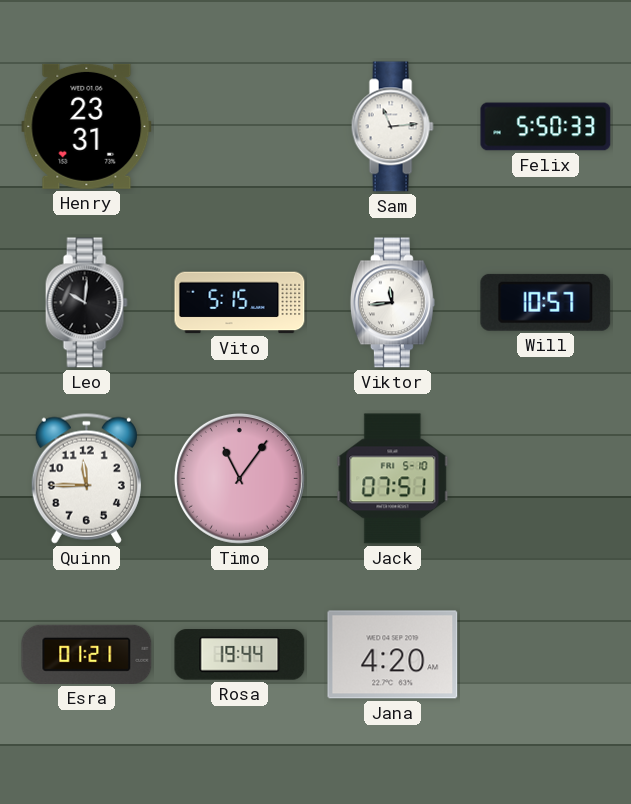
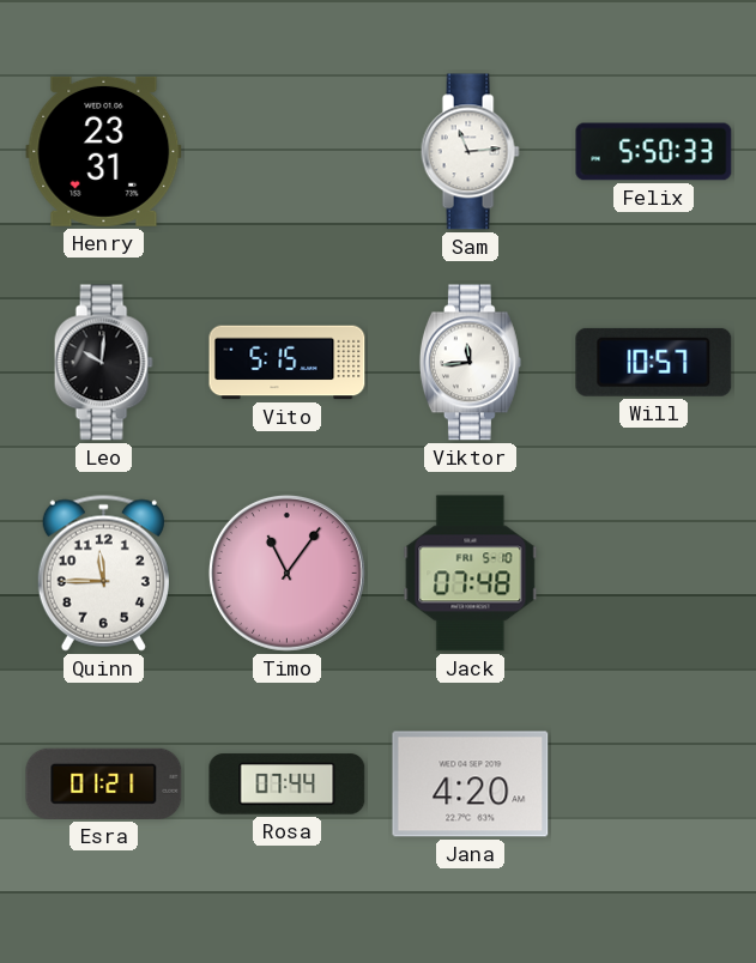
Jack: 07:51 -> 07:48 (471, 574)
Rosa: 19:44 -> 07:44 (288, 785)
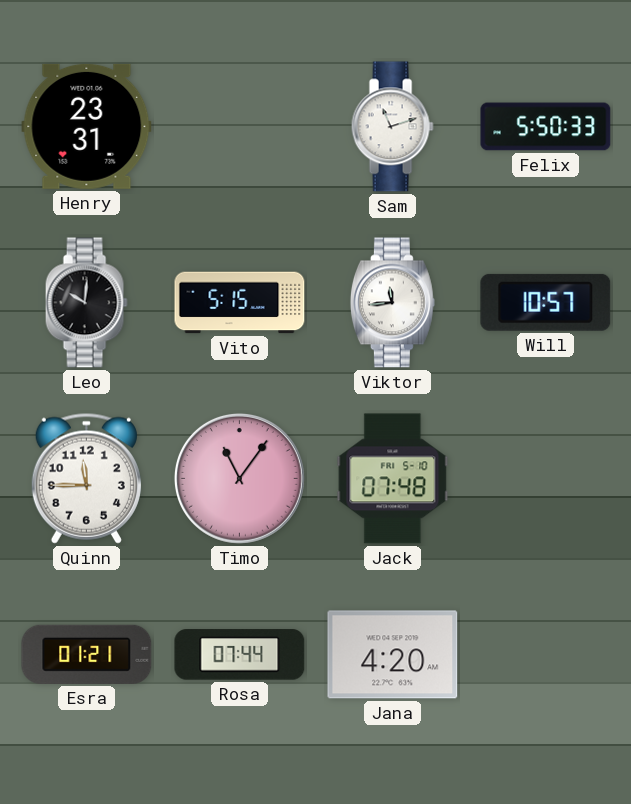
Sam: 11:14 -> 11:12 (392, 127)
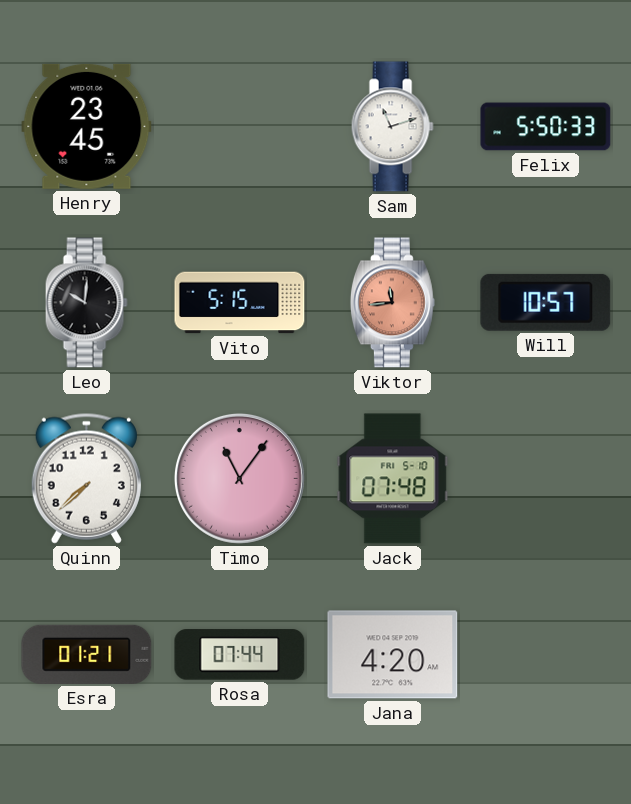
Henry: 23:31 -> 23:45 (87, 126)
Viktor dial: white -> salmon (392, 303)
Quinn: 11:45 -> 7:38 (86, 478)
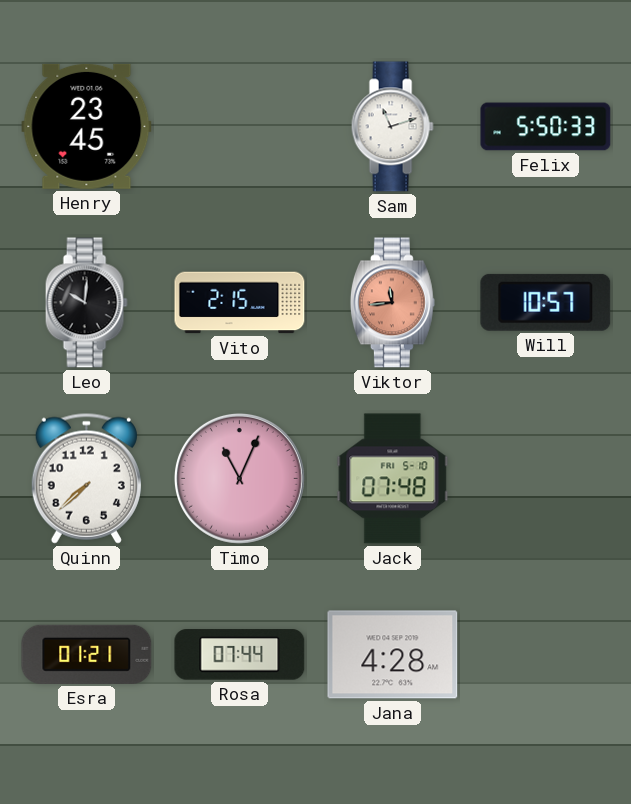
Vito: 5:15 -> 2:15 (240, 303)
Timo: 11:06 -> 11:04 (239, 478)
Jana: 4:20 -> 4:28 (393, 655)
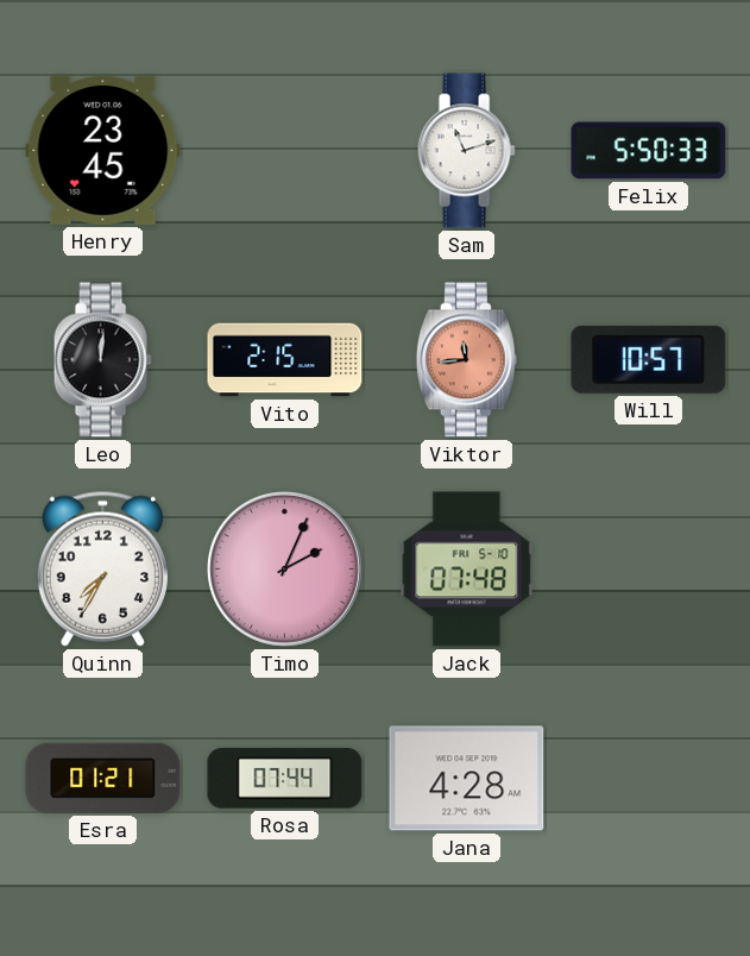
Leo: 10:01 -> 12:01 (102, 360)
Quinn: 7:38 -> 7:35 (102, 568)
Timo: 11:04 -> 2:04 (284, 568)
